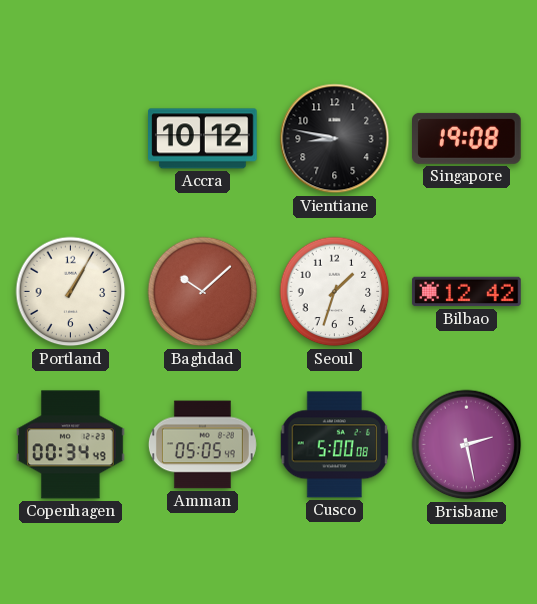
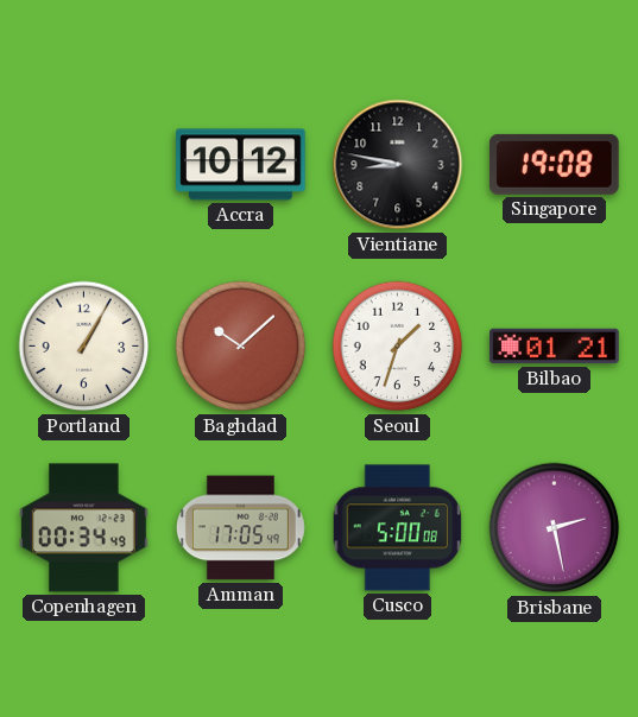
Bilbao: 12:42 -> 01:21 (555, 347)
Amman: 05:05 -> 17:05 (240, 528)
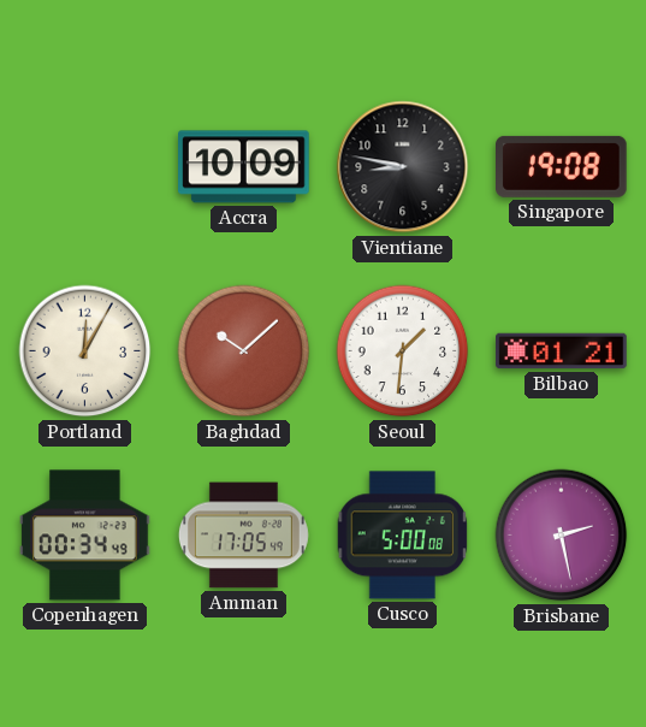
Accra: 10:12 -> 10:09 (244, 167)
Portland: 1:05 -> 12:05 (85, 351)
Seoul: 1:33 -> 1:31 (403, 351)
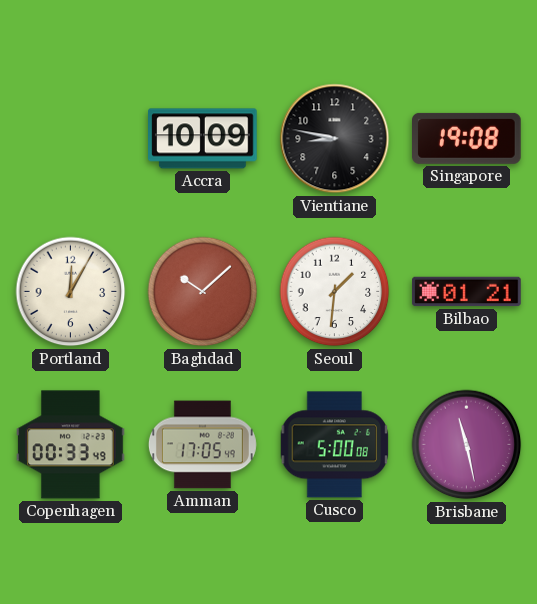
Copenhagen: 00:34 -> 00:33 (71, 445)
Brisbane: 2:28 -> 11:28 (467, 445)
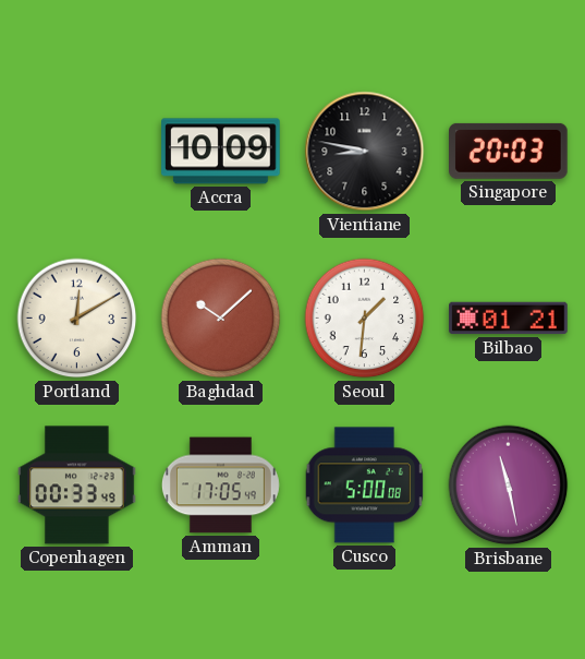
Singapore: 19:08 -> 20:03 (509, 151)
Portland: 12:05 -> 12:10 (77, 319)
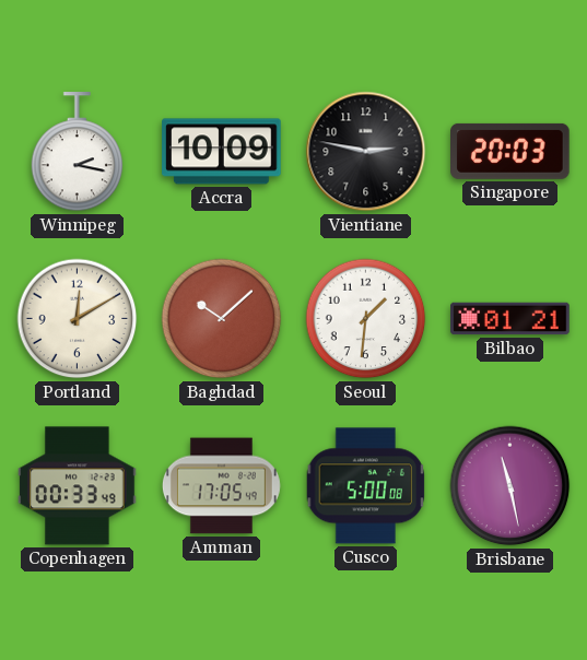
Winnipeg: none -> 2:17 (78, 152)
Vientiane: 8:47 -> 2:47 (366, 152)
